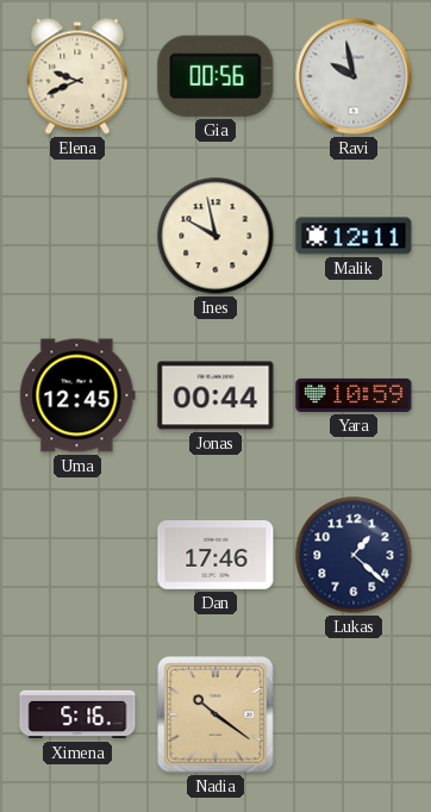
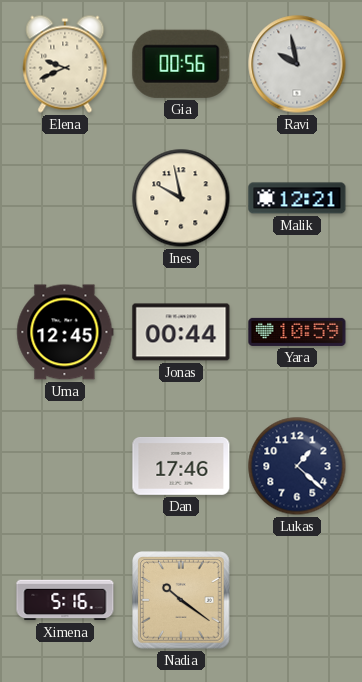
Malik: 12:11 -> 12:21 (297, 198)
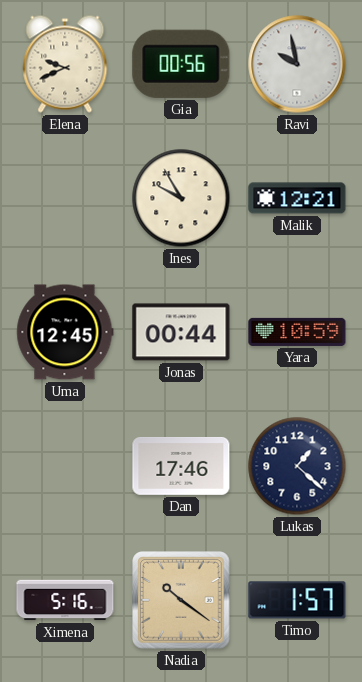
Ines: 9:58 -> 9:55 (181, 198)
Timo: none -> 1:57 (297, 600)
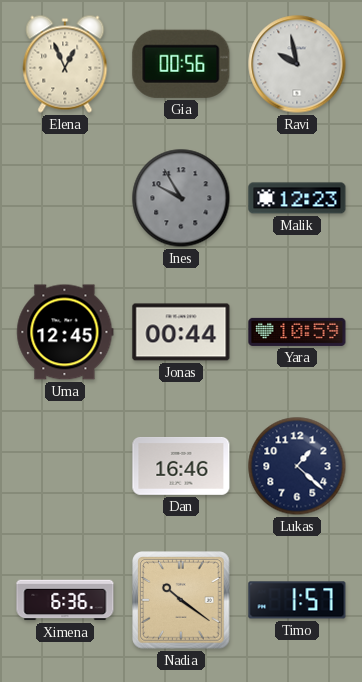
Elena: 9:41 -> 12:56 (65, 64)
Ines dial: cream -> grey (181, 198)
Malik: 12:21 -> 12:23 (297, 198)
Dan: 17:46 -> 16:46 (181, 466)
Ximena: 5:16 -> 6:36 (65, 600)
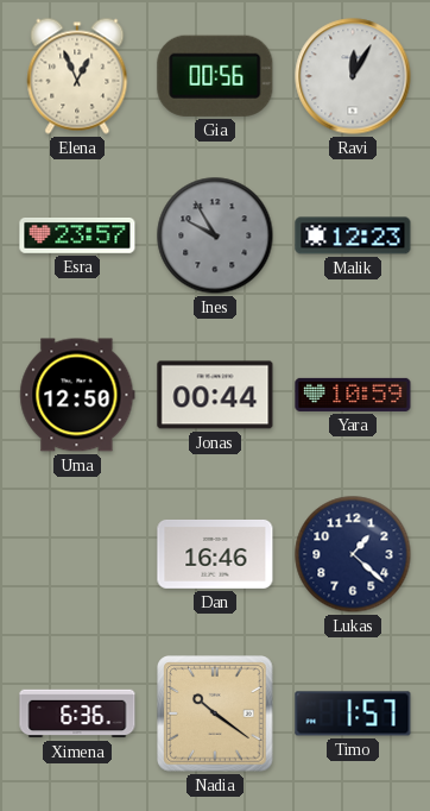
Ravi: 9:58 -> 12:05 (353, 76)
Esra: none -> 23:57 (77, 237)
Uma: 12:45 -> 12:50 (77, 395)
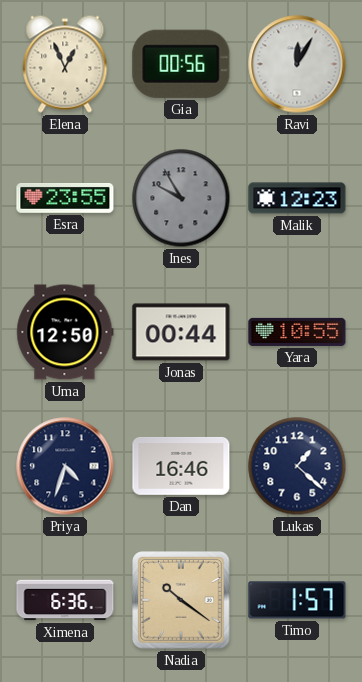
Esra: 23:57 -> 23:55 (65, 199)
Yara: 10:59 -> 10:55 (297, 332)
Priya: none -> 4:33 (65, 466)
